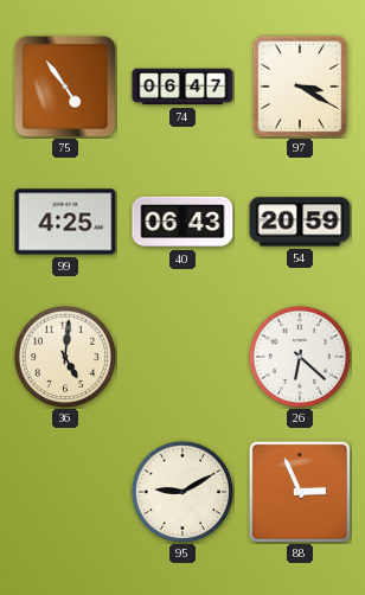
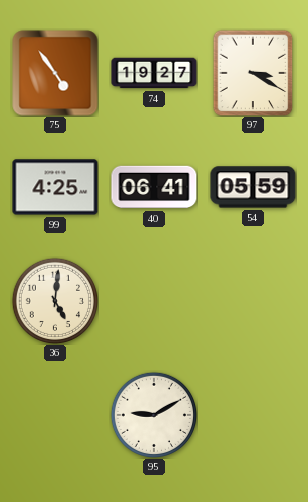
74: 06:47 -> 19:27 (154, 73)
40: 06:43 -> 06:41 (154, 187)
54: 20:59 -> 05:59 (253, 187)
26: 6:22 -> none (299, 356)
88: 2:56 -> none (300, 492)
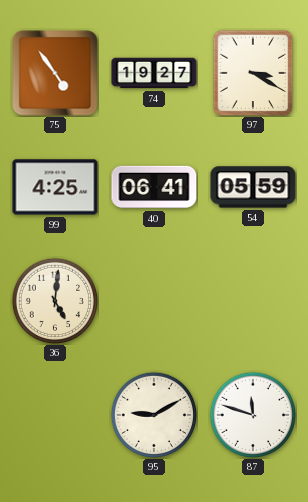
87: none -> 11:48 (252, 414)
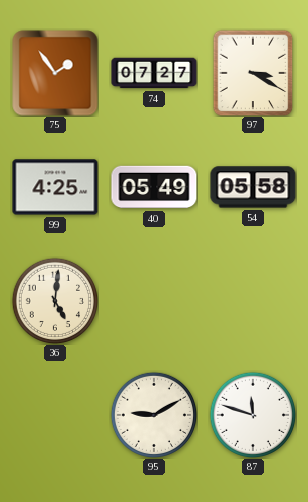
75: 4:54 -> 1:54 (55, 73)
74: 19:27 -> 07:27 (154, 73)
40: 06:41 -> 05:49 (154, 187)
54: 05:59 -> 05:58 (253, 187)
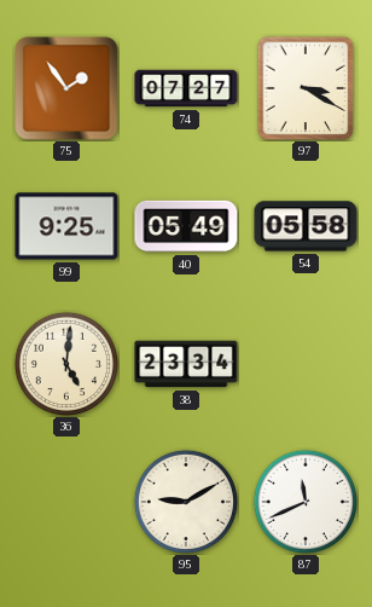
99: 4:25 -> 9:25 (66, 226)
38: none -> 23:34 (186, 364)
87: 11:48 -> 11:41 (304, 501)
